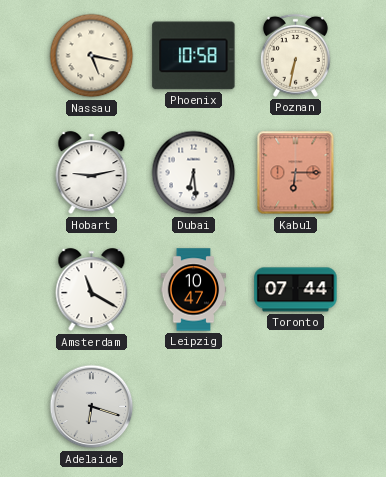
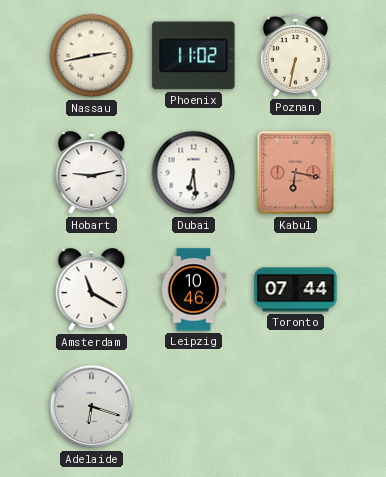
Nassau: 5:17 -> 2:43 (92, 56)
Phoenix: 10:58 -> 11:02 (194, 56)
Kabul: 6:15 -> 6:17 (296, 173)
Leipzig: 10:47 -> 10:46 (194, 290)
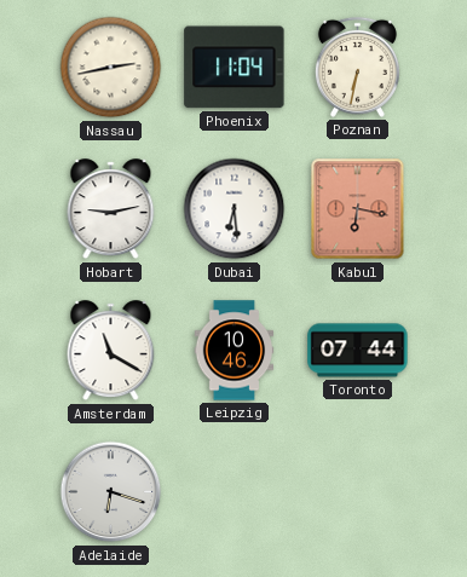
Phoenix: 11:02 -> 11:04 (235, 68)
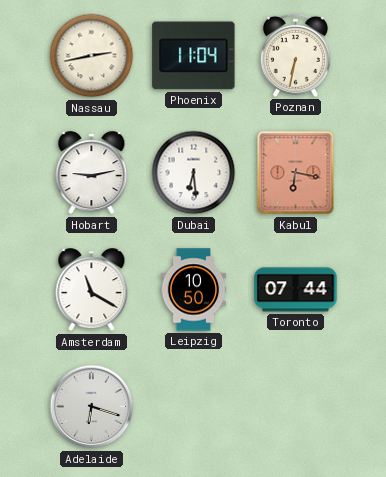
Leipzig: 10:46 -> 10:50 (194, 290)
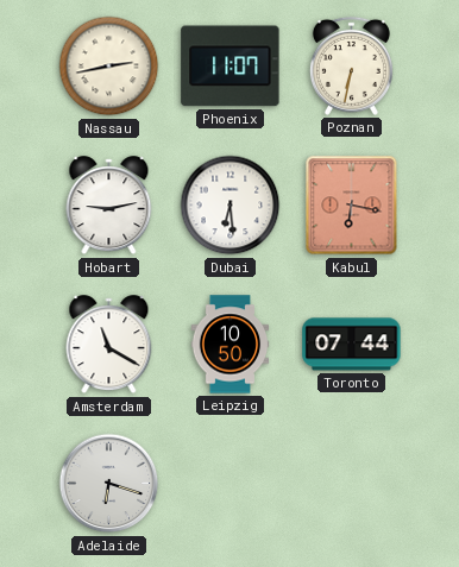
Phoenix: 11:04 -> 11:07 (231, 67)
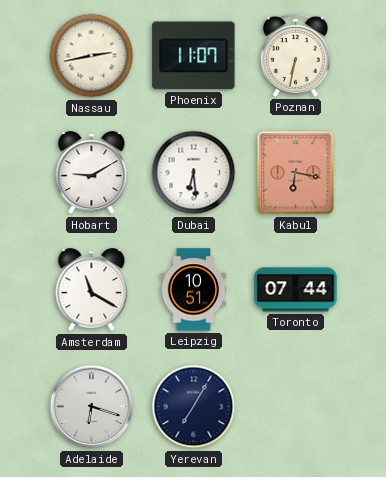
Hobart: 9:13 -> 9:10 (92, 173)
Leipzig: 10:50 -> 10:51 (194, 290)
Yerevan: none -> 7:05 (194, 407)
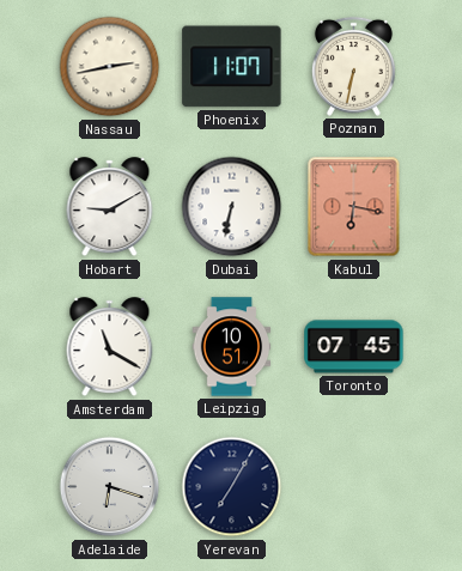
Dubai: 6:29 -> 6:32 (232, 207)
Toronto: 07:44 -> 07:45 (354, 347)
